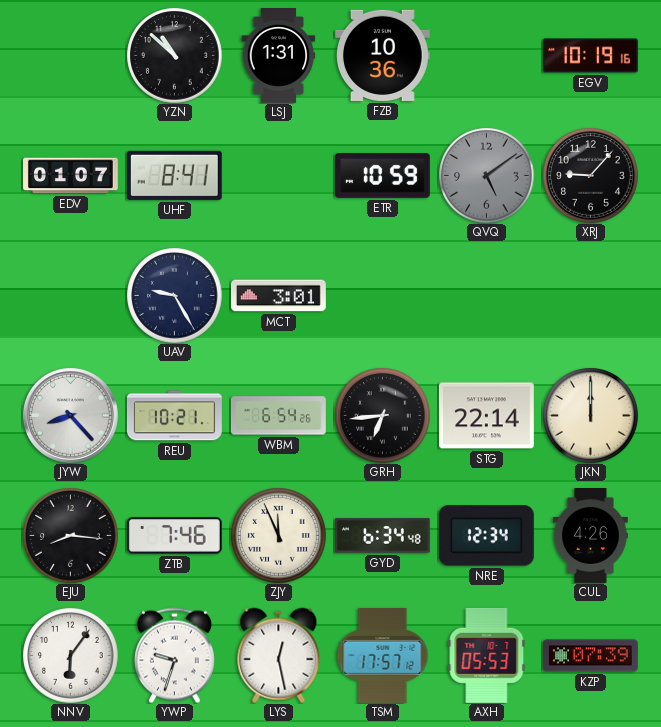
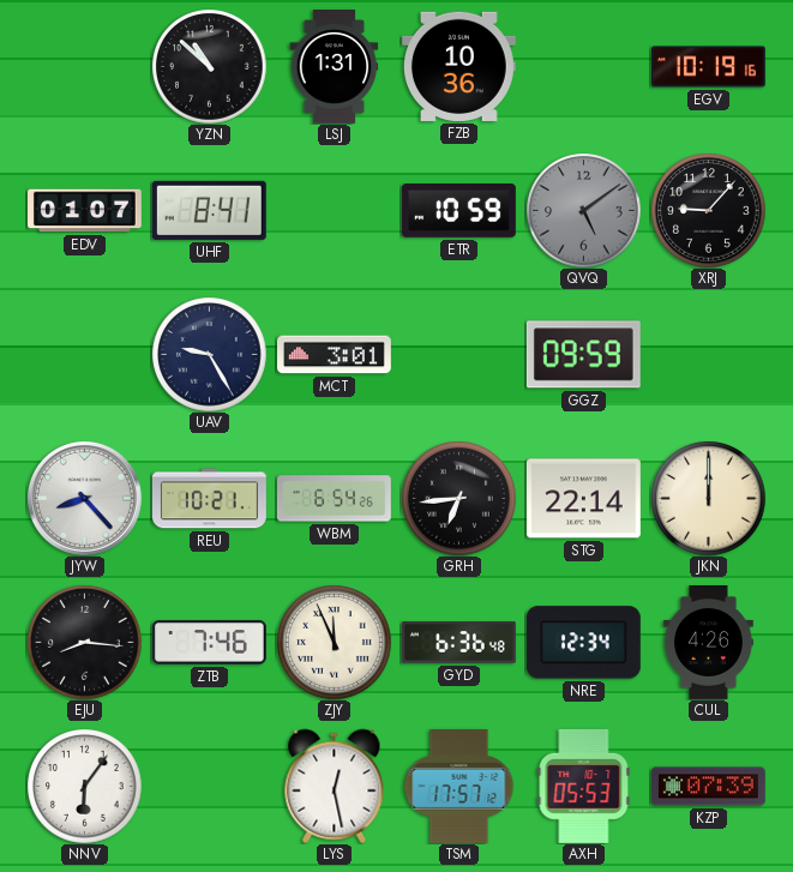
GGZ: none -> 09:59 (583, 355)
GYD: 6:34 -> 6:36 (459, 643)
YWP: 9:33 -> none (174, 655)
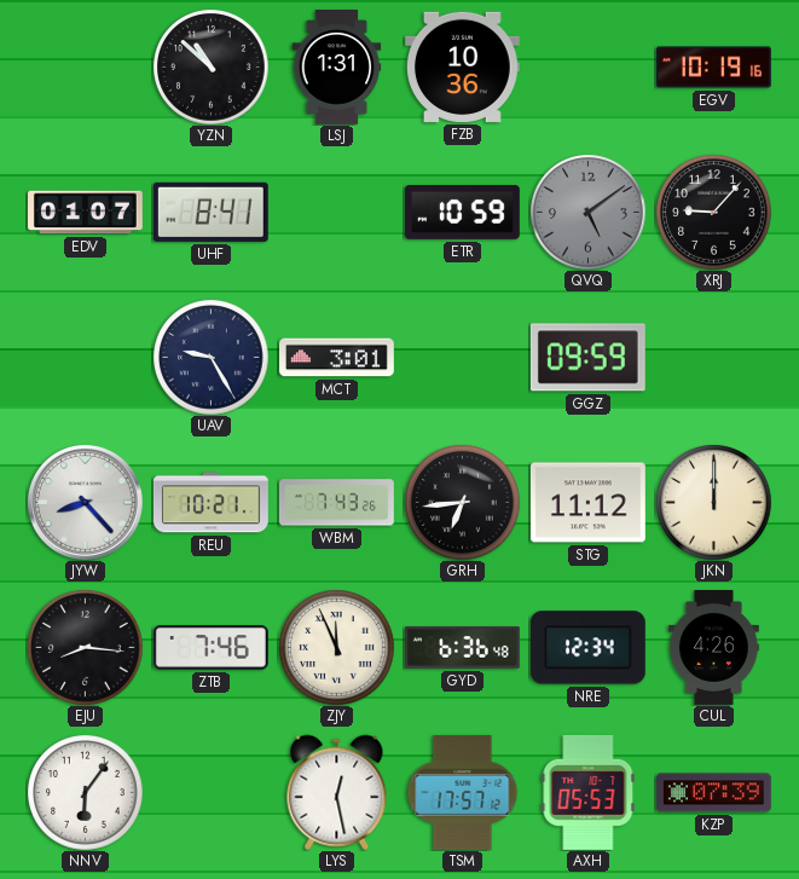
WBM: 6:54 -> 7:43 (336, 503)
STG: 22:14 -> 11:12 (587, 503)
